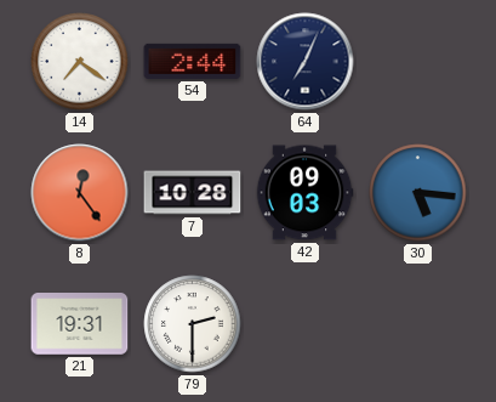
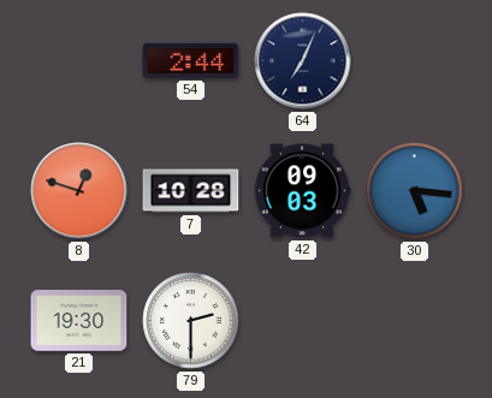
14: 7:21 -> none (80, 62)
8: 12:24 -> 12:48 (79, 191)
21: 19:31 -> 19:30 (79, 321)
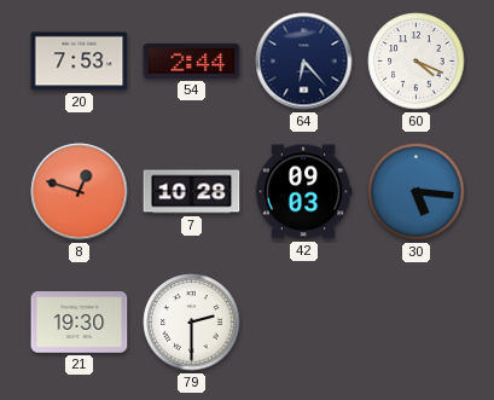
20: none -> 7:53 (80, 62)
64: 7:04 -> 6:23 (304, 62)
60: none -> 4:19 (417, 62)
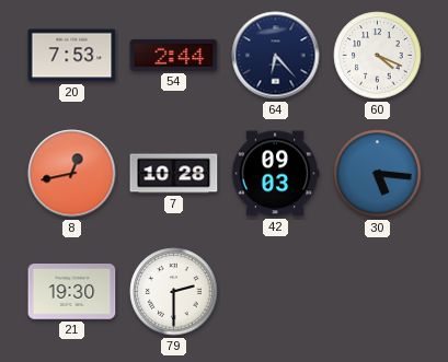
8: 12:48 -> 12:43 (72, 174)
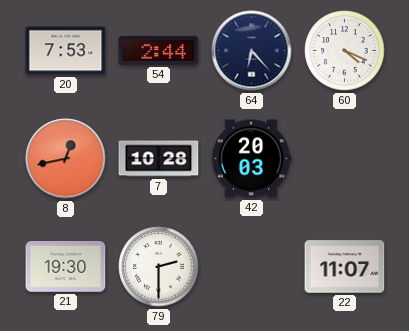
42: 09:03 -> 20:03 (251, 159)
30: 5:16 -> none (378, 174)
22: none -> 11:07 (345, 267)
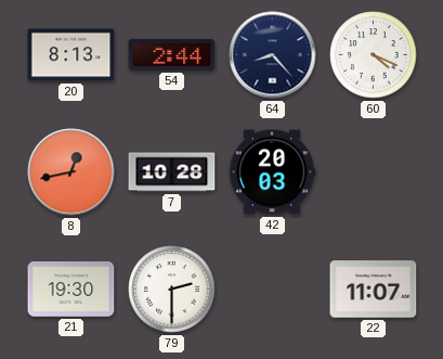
20: 7:53 -> 8:13 (71, 55)
64: 6:23 -> 8:23 (273, 55)
